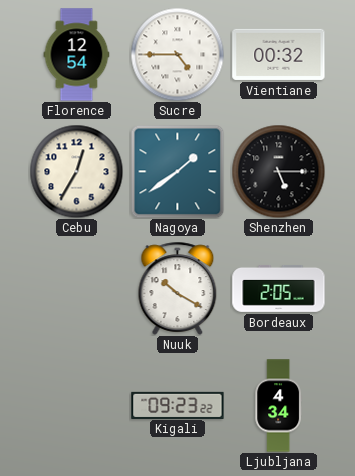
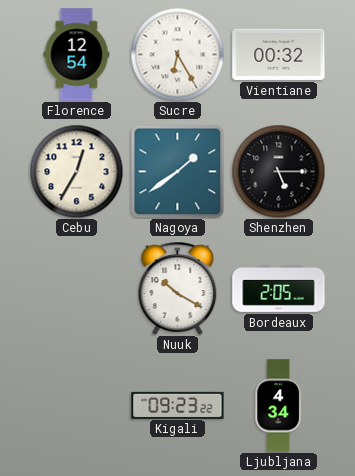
Sucre: 4:45 -> 6:25 (177, 54)
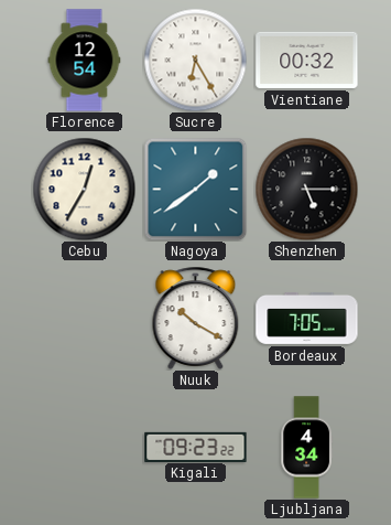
Bordeaux: 2:05 -> 7:05 (307, 318)
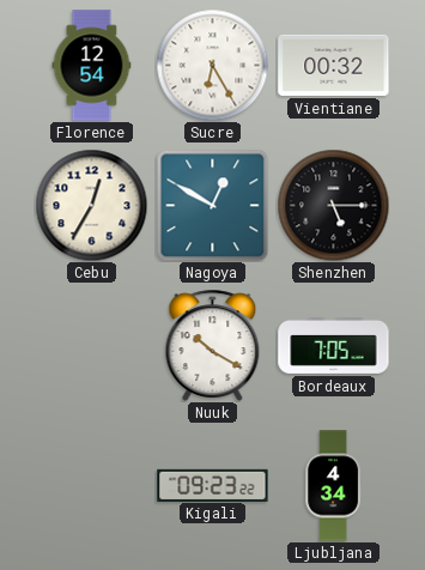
Nagoya: 1:39 -> 12:50 (212, 205)
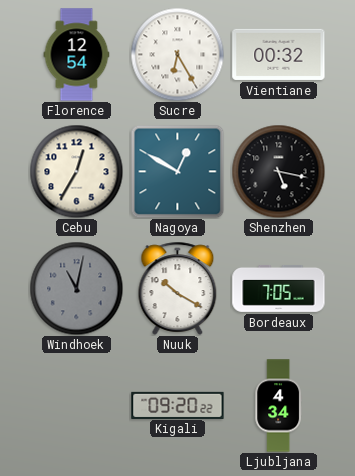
Shenzhen: 5:15 -> 5:17 (278, 171)
Windhoek: none -> 11:02 (76, 288)
Kigali: 09:23 -> 09:20 (178, 405)
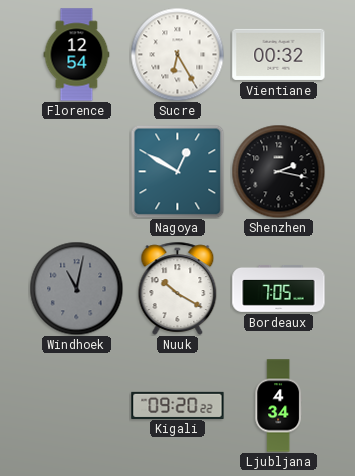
Cebu: 12:35 -> none (76, 171)
Shenzhen: 5:17 -> 2:17 (278, 171)
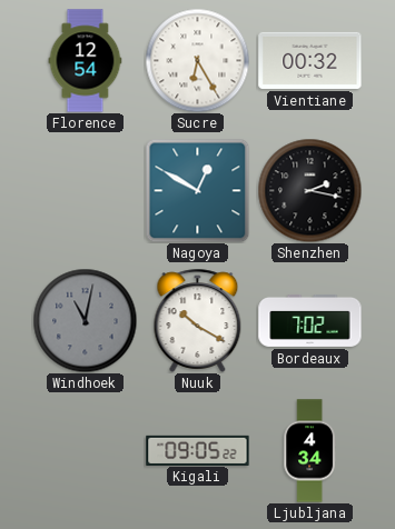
Bordeaux: 7:05 -> 7:02 (310, 320)
Kigali: 09:20 -> 09:05 (198, 450)
